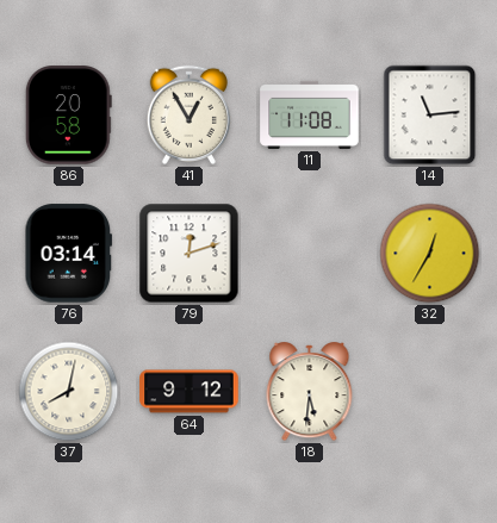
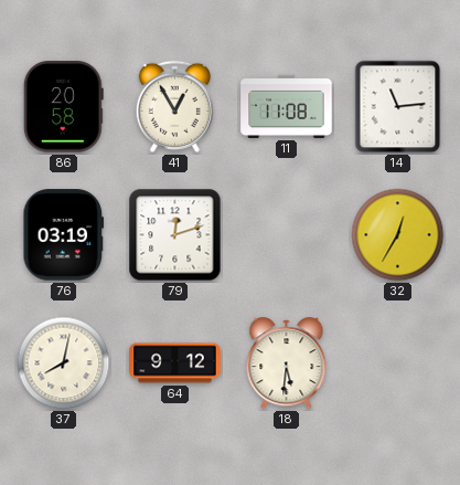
76: 03:14 -> 03:19 (64, 235)
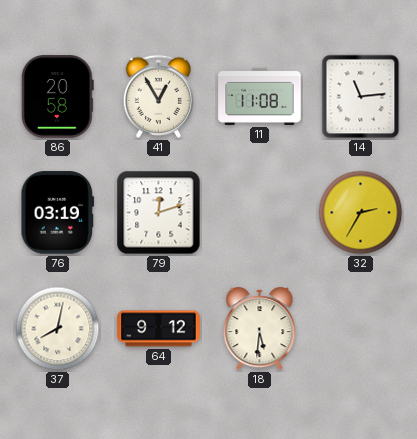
32: 12:35 -> 2:35 (361, 213)
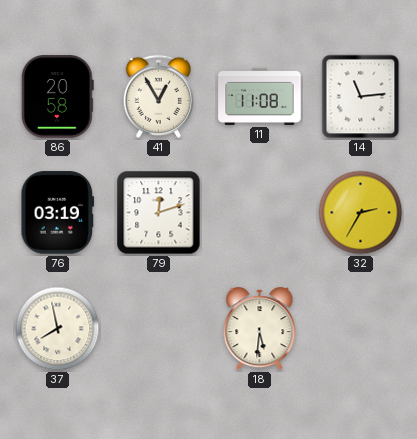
37: 8:02 -> 7:58 (58, 329)
64: 9:12 -> none (159, 329)
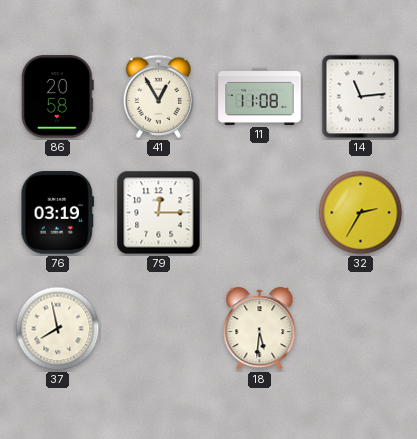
79: 12:12 -> 12:15 (159, 213)
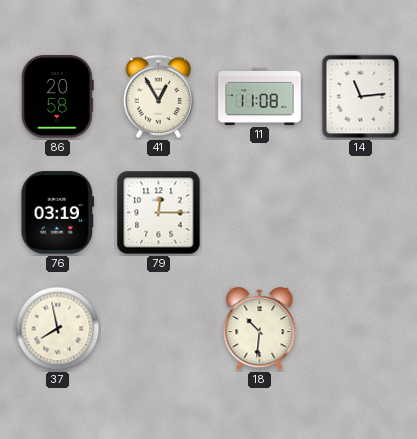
32: 2:35 -> none (361, 213)
18: 5:31 -> 10:31 (260, 329)
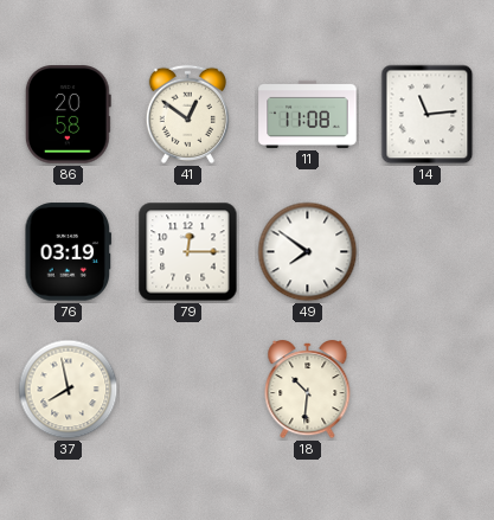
41: 12:55 -> 12:51 (187, 114)
49: none -> 7:51 (308, 252)
